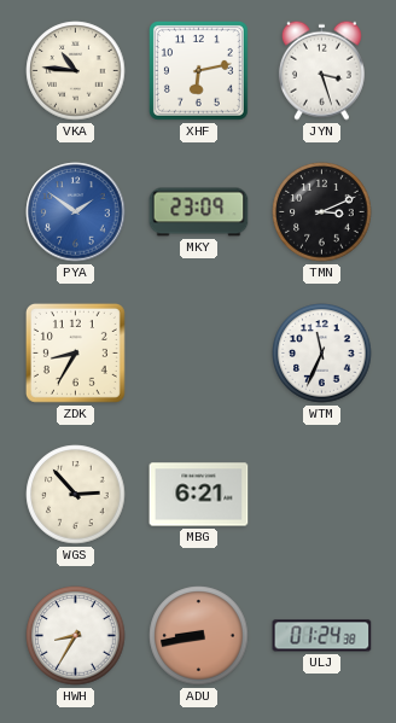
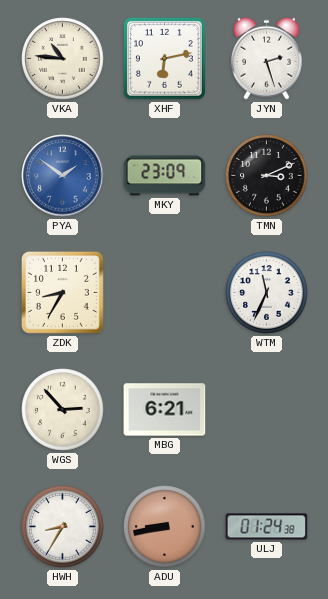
JYN: 3:27 -> 2:27 (266, 58)
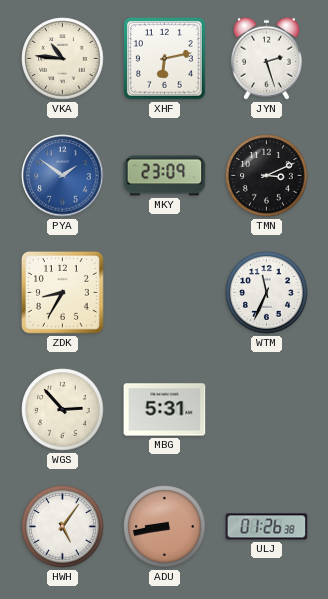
MBG: 6:21 -> 5:31 (165, 410)
HWH: 8:35 -> 5:06 (63, 527)
ULJ: 01:24 -> 01:26 (267, 527)
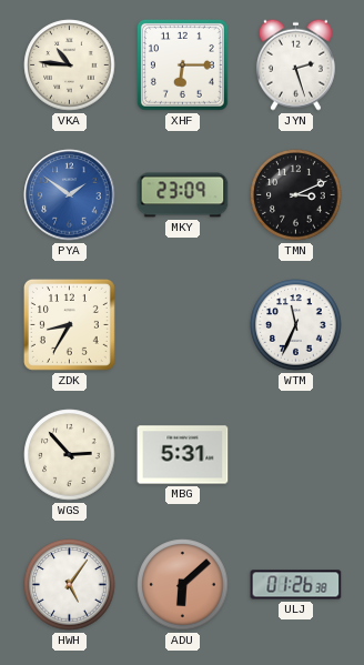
XHF: 6:13 -> 6:15 (182, 64)
ADU: 8:43 -> 6:08 (183, 585)
